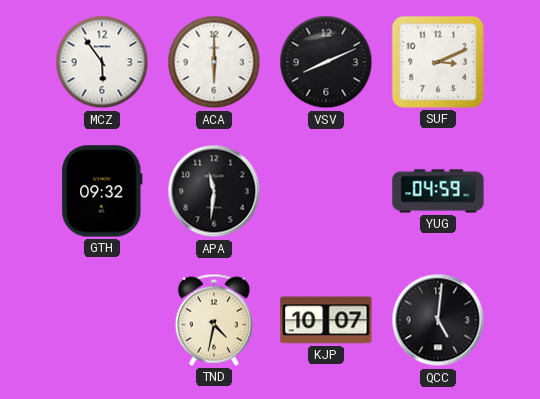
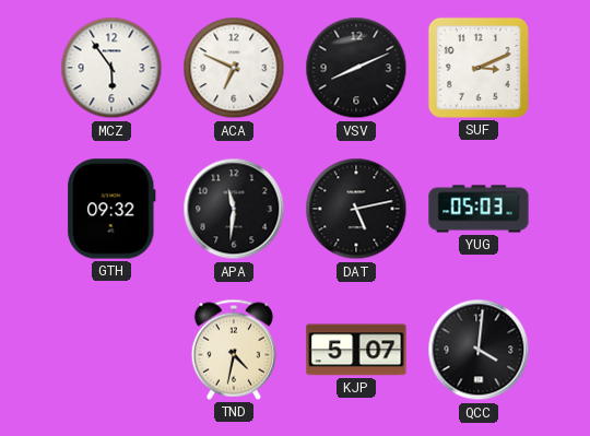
ACA: 6:00 -> 6:49 (234, 68)
DAT: none -> 5:13 (356, 209)
YUG: 04:59 -> 05:03 (479, 209)
KJP: 10:07 -> 5:07 (356, 350)
QCC: 5:01 -> 4:01 (479, 350)
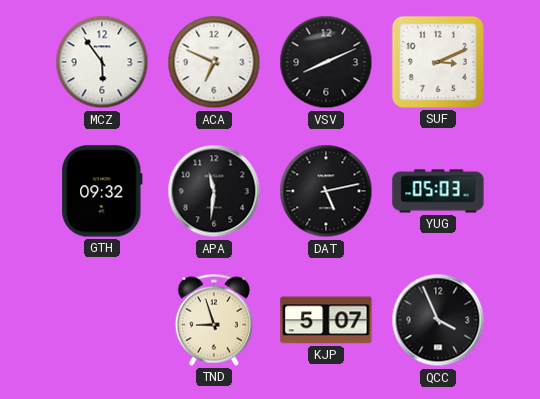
TND: 4:32 -> 8:57 (213, 320)
QCC: 4:01 -> 3:56 (438, 320)
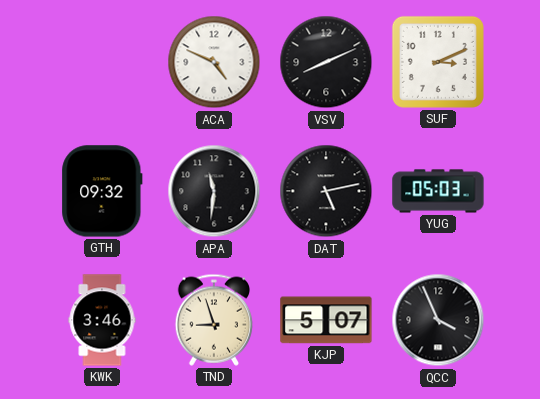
MCZ: 5:54 -> none (102, 62)
ACA: 6:49 -> 4:49 (214, 62)
KWK: none -> 3:46 (102, 320)
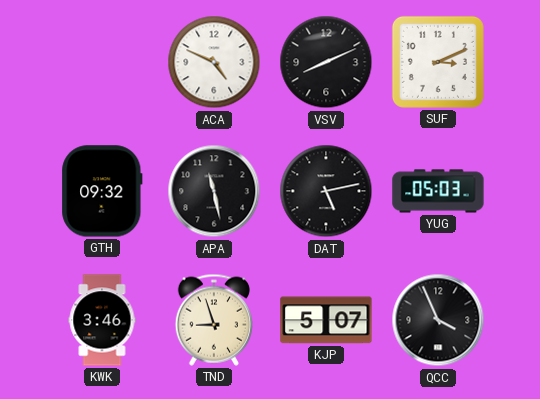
APA: 11:31 -> 11:28 (214, 191)
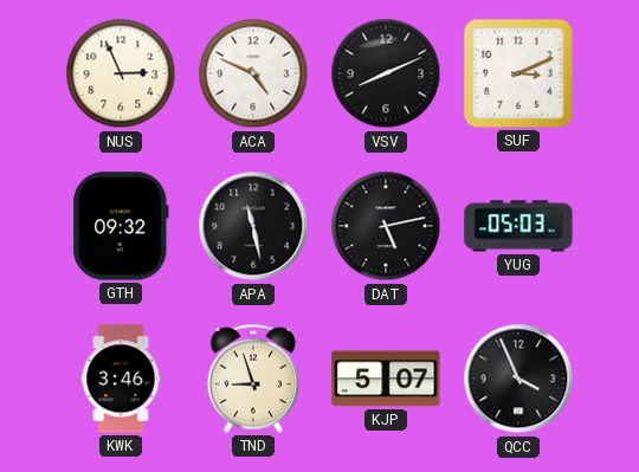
NUS: none -> 2:56 (121, 73)
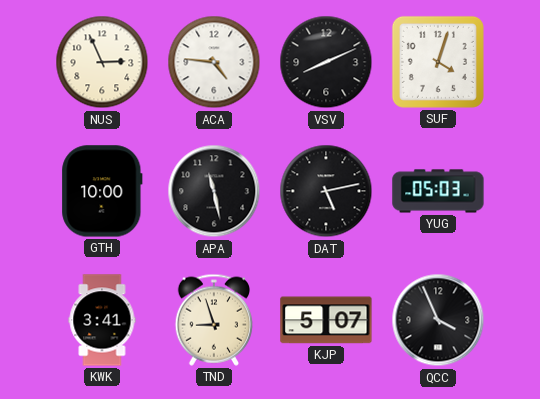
ACA: 4:49 -> 4:46 (214, 62)
SUF: 3:11 -> 4:03 (438, 62)
GTH: 09:32 -> 10:00 (102, 191)
KWK: 3:46 -> 3:41 (102, 320)
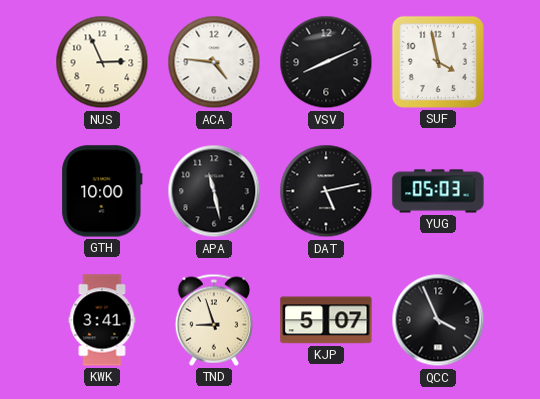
SUF: 4:03 -> 3:58 (438, 62)
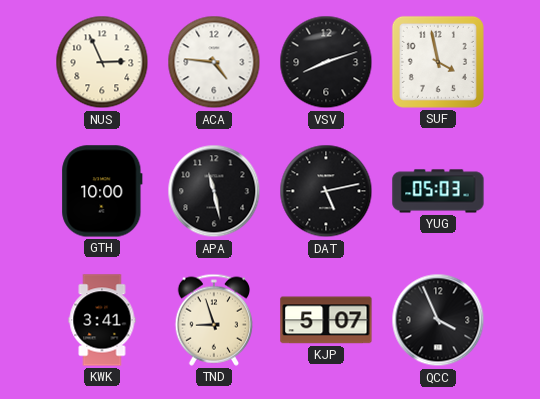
VSV: 8:11 -> 8:12 (326, 62)
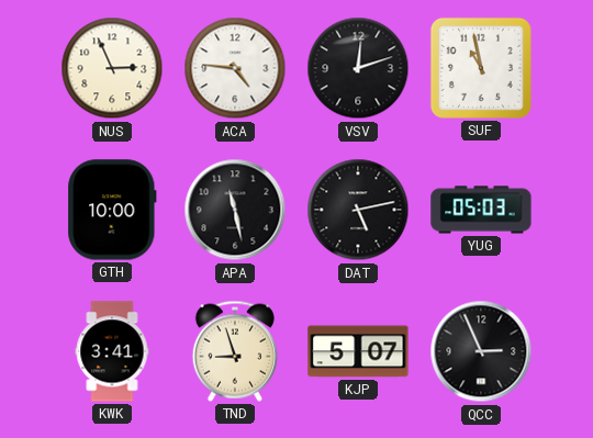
VSV: 8:12 -> 12:12 (358, 68)
SUF: 3:58 -> 10:58 (481, 68)
QCC: 3:56 -> 2:56 (481, 351)
